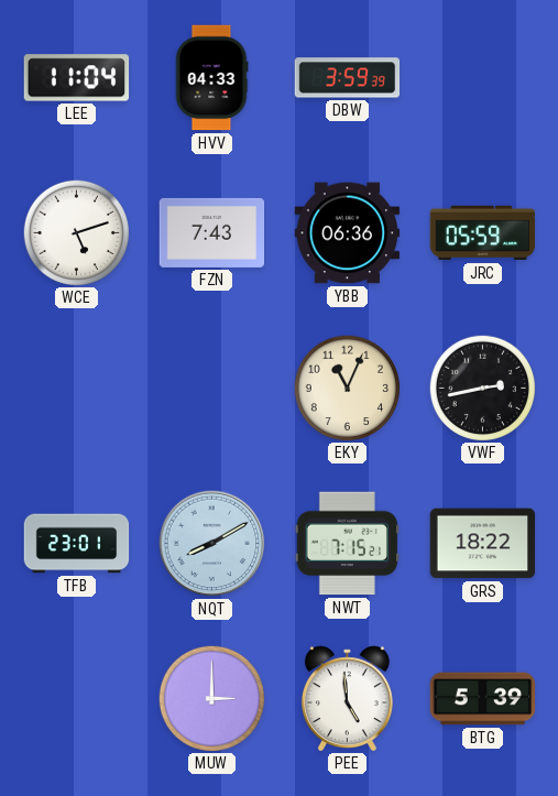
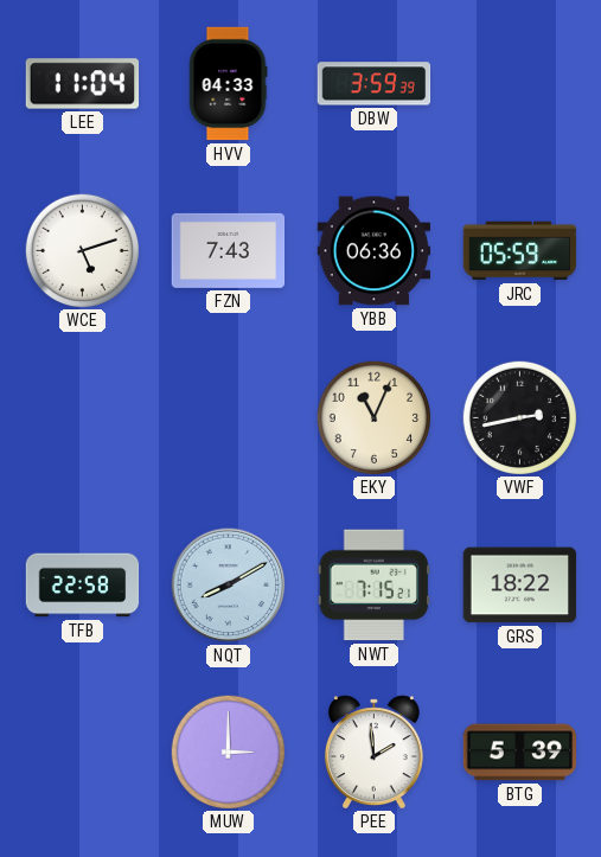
TFB: 23:01 -> 22:58 (83, 586)
PEE: 4:59 -> 1:59 (373, 752)
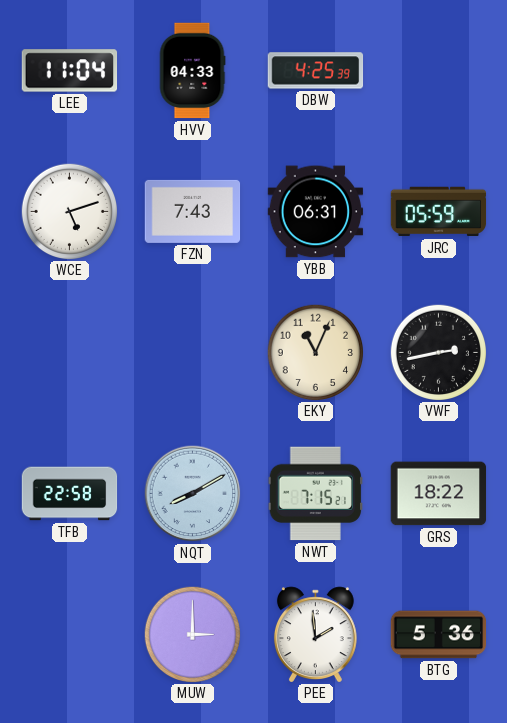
DBW: 3:59 -> 4:25 (316, 71)
YBB: 06:36 -> 06:31 (316, 212)
BTG: 5:39 -> 5:36 (439, 635)
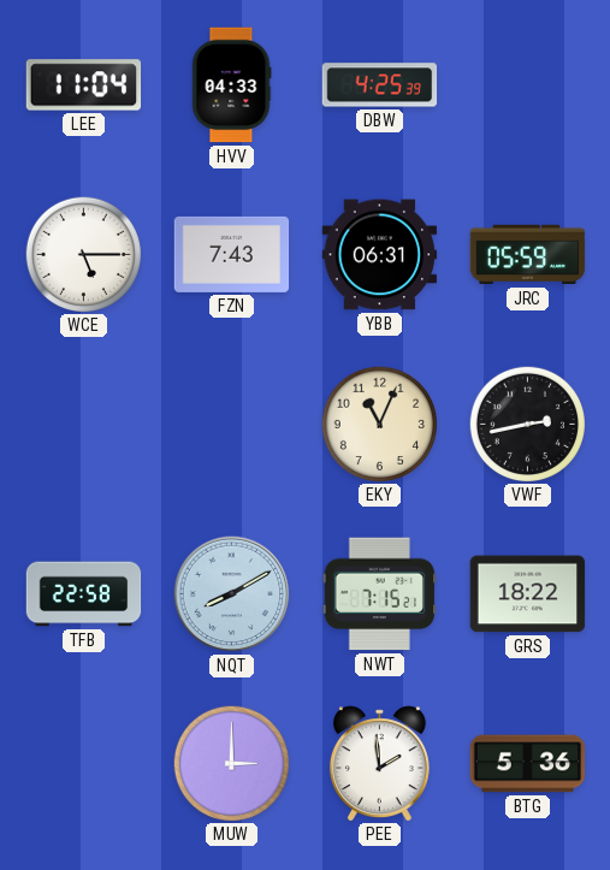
WCE: 5:12 -> 5:15 (83, 254)
